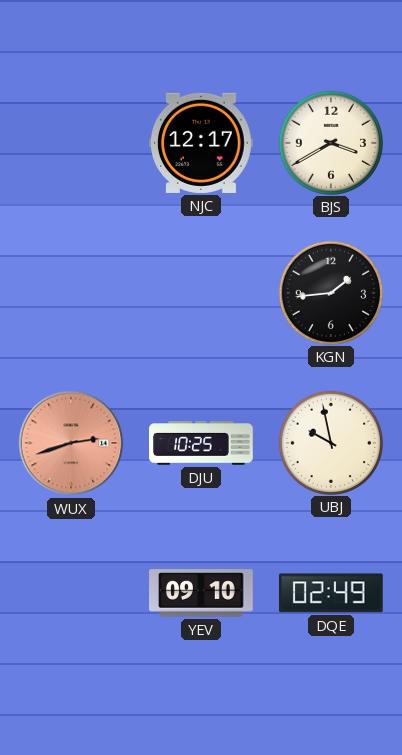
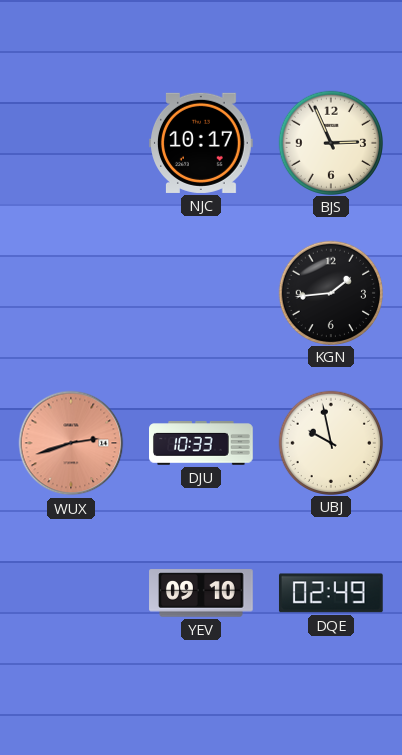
NJC: 12:17 -> 10:17 (202, 143)
BJS: 3:40 -> 2:56 (330, 142)
DJU: 10:25 -> 10:33 (201, 443)
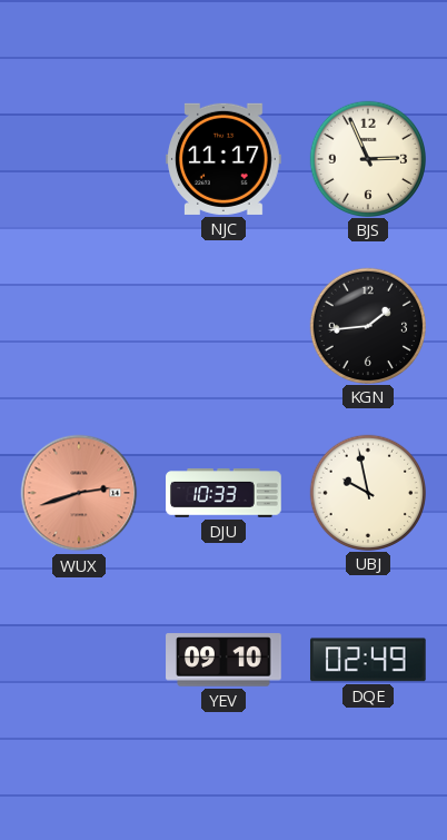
NJC: 10:17 -> 11:17 (225, 159)
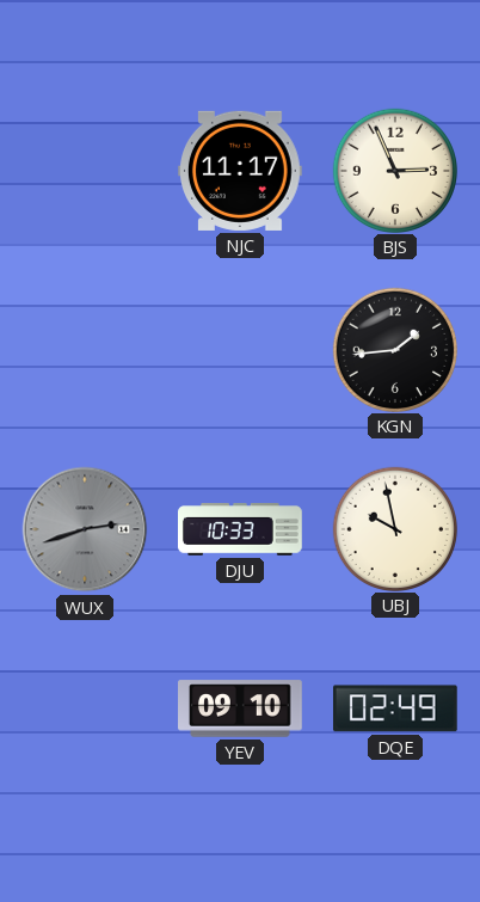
WUX dial: salmon -> grey (85, 529)
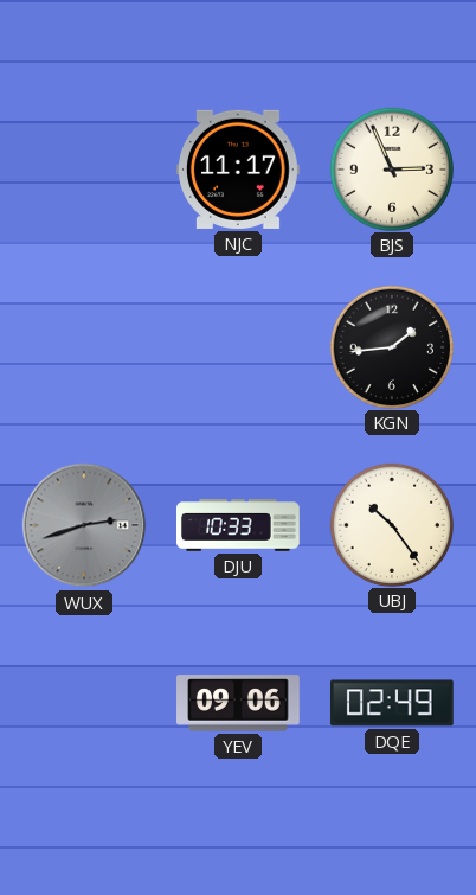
UBJ: 9:58 -> 10:24 (391, 524)
YEV: 09:10 -> 09:06 (238, 703)
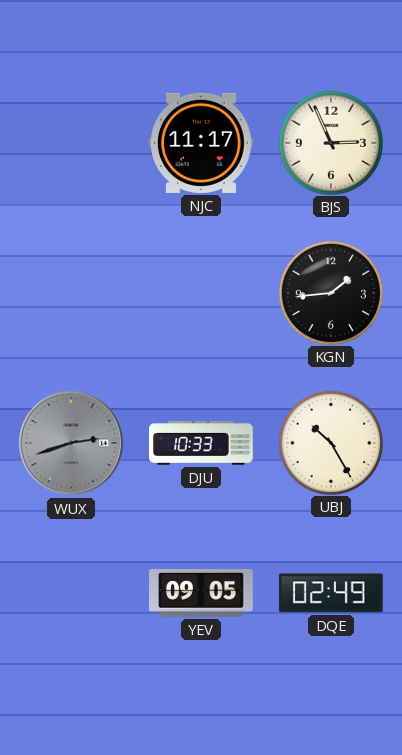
UBJ: 10:24 -> 10:25 (330, 442)
YEV: 09:06 -> 09:05 (201, 593)
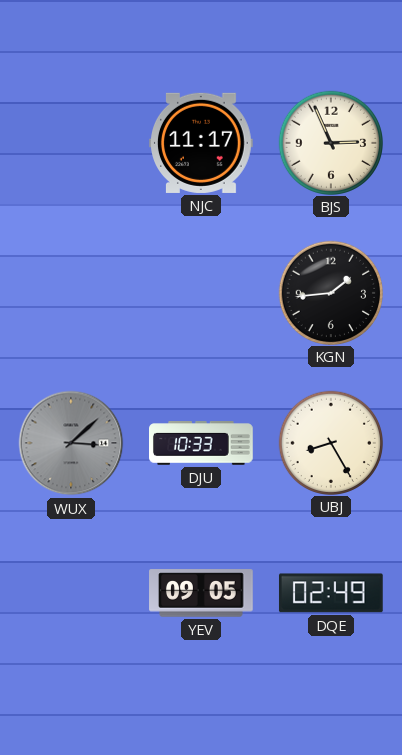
WUX: 2:42 -> 3:08 (71, 443)
UBJ: 10:25 -> 8:25 (330, 442)
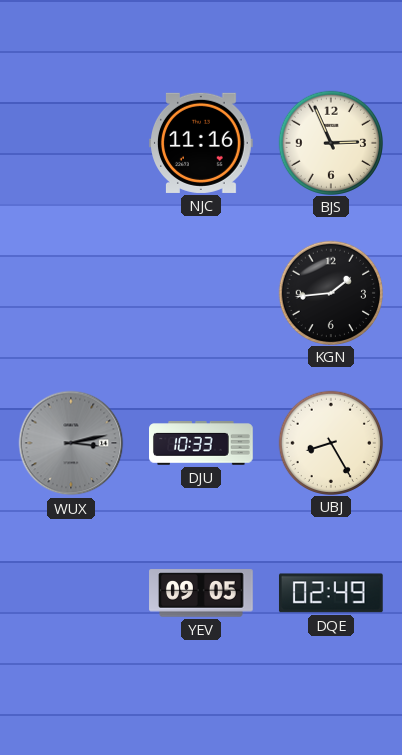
NJC: 11:17 -> 11:16 (202, 143)
WUX: 3:08 -> 3:13 (71, 443)
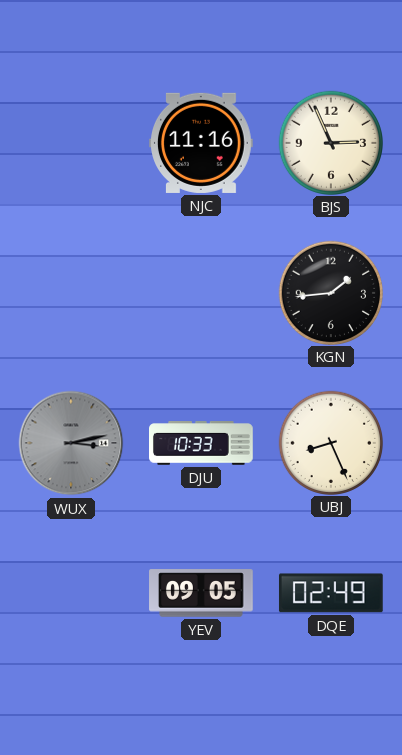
UBJ: 8:25 -> 8:26 (330, 442)
